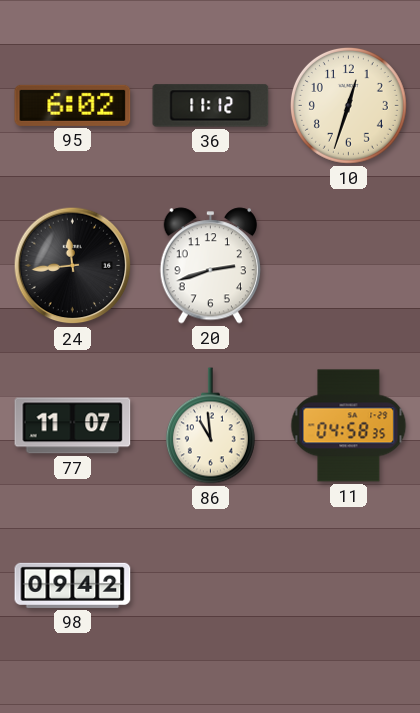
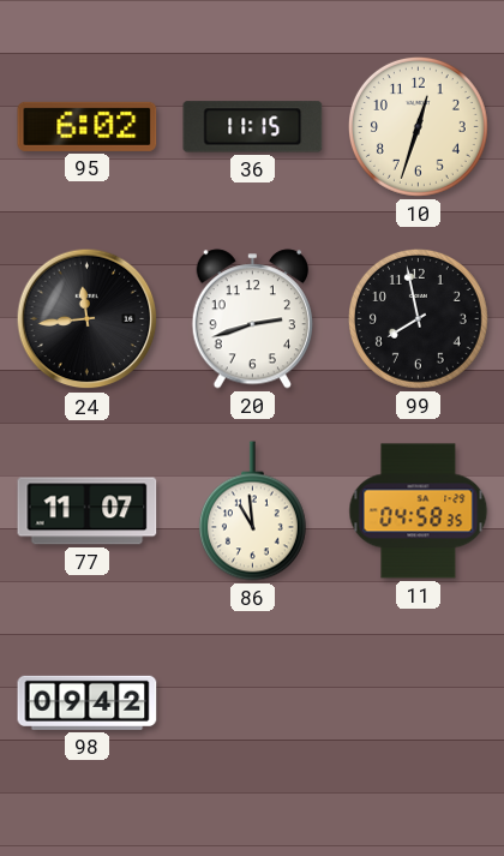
36: 11:12 -> 11:15 (253, 127)
99: none -> 7:58 (418, 318)
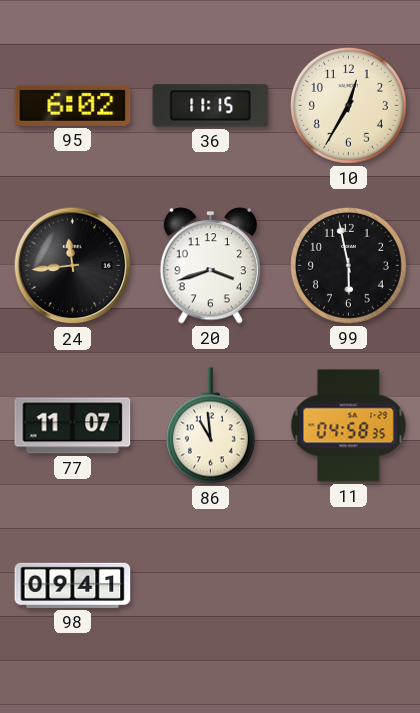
10: 12:33 -> 12:35 (348, 105)
20: 2:42 -> 3:42 (210, 266)
99: 7:58 -> 5:58 (348, 265)
98: 09:42 -> 09:41 (73, 585)
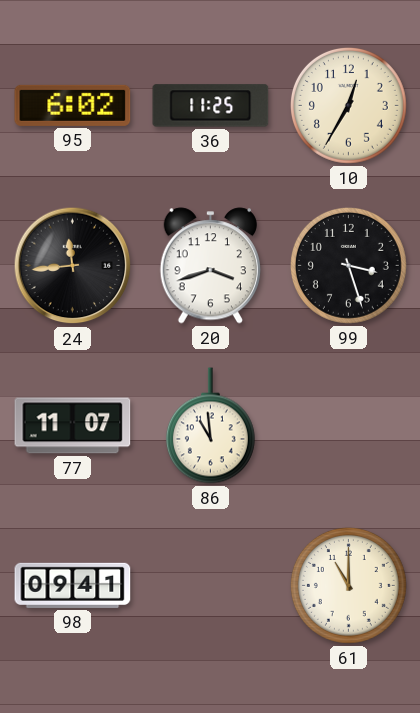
36: 11:15 -> 11:25 (211, 106)
99: 5:58 -> 3:27 (348, 265)
11: 04:58 -> none (349, 426)
61: none -> 11:00 (348, 585)
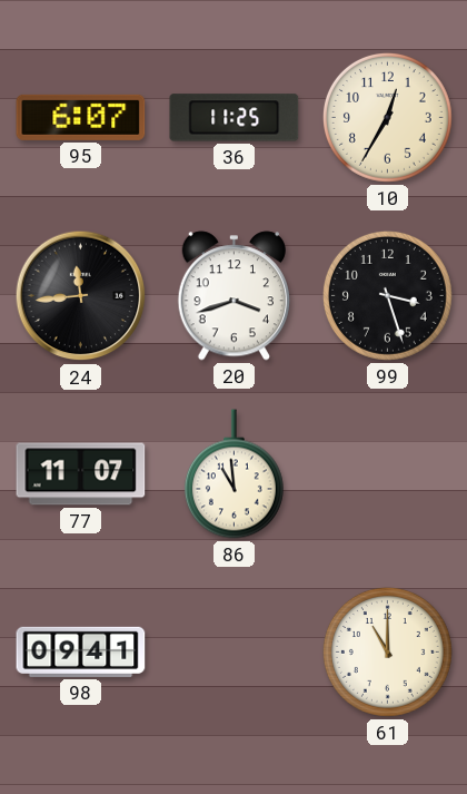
95: 6:02 -> 6:07 (81, 117)
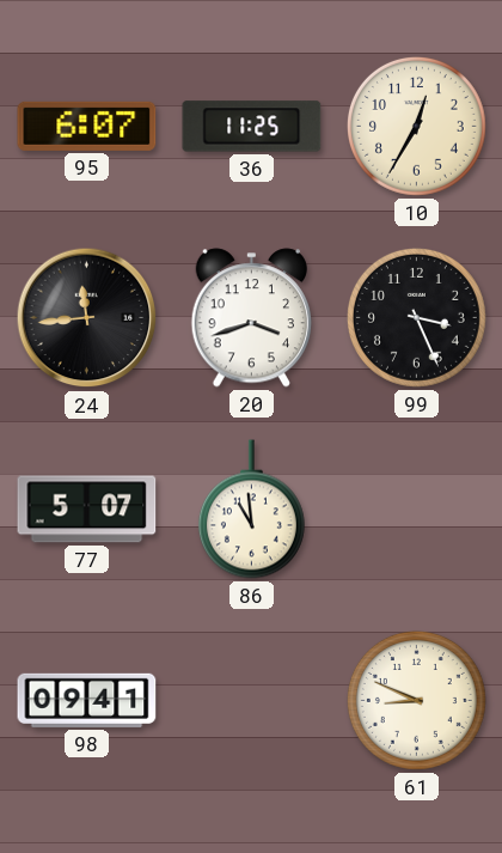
99: 3:27 -> 3:26 (416, 317)
77: 11:07 -> 5:07 (87, 510)
61: 11:00 -> 8:49 (416, 700)
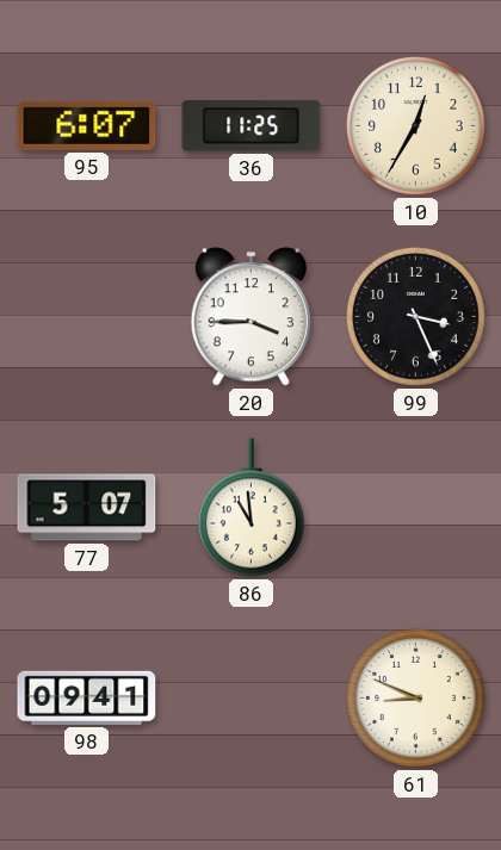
24: 11:44 -> none (87, 318)
20: 3:42 -> 3:45 (250, 317)
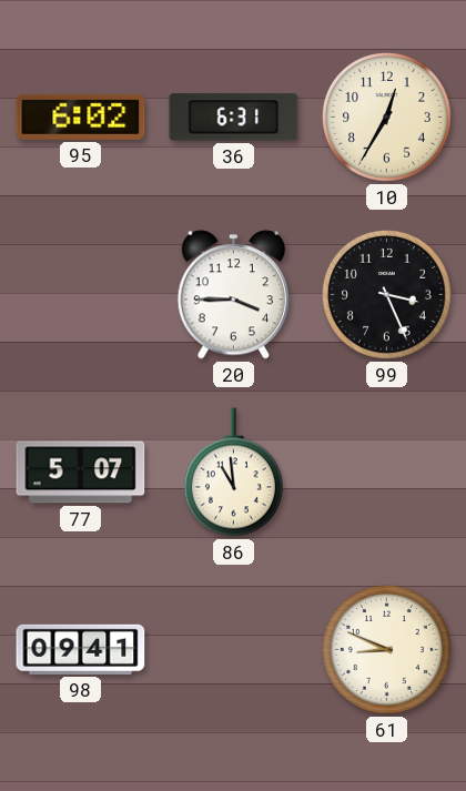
95: 6:07 -> 6:02 (81, 116)
36: 11:25 -> 6:31 (234, 118)
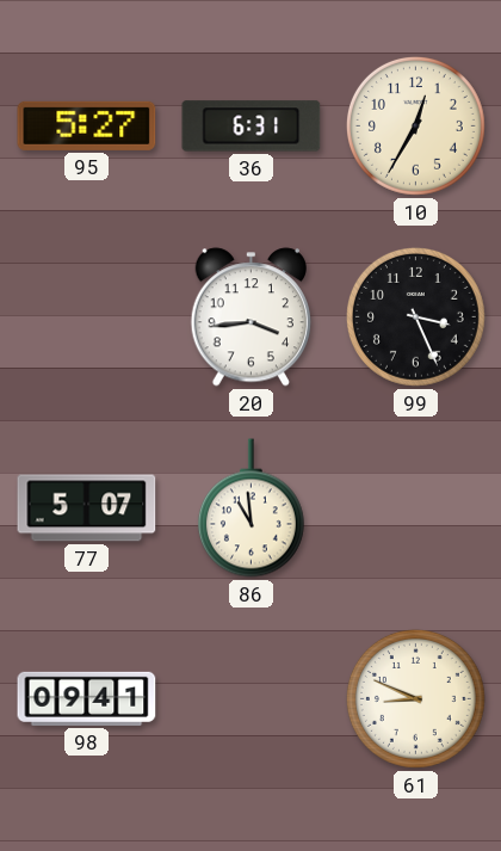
95: 6:02 -> 5:27 (87, 125)
20: 3:45 -> 3:44 (250, 317)
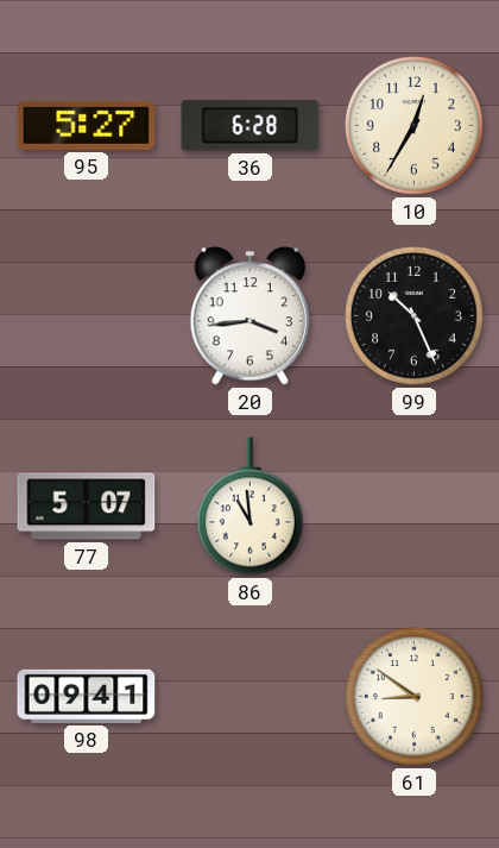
36: 6:31 -> 6:28 (251, 126)
99: 3:26 -> 10:26 (413, 315)
61: 8:49 -> 8:51 (413, 696)
